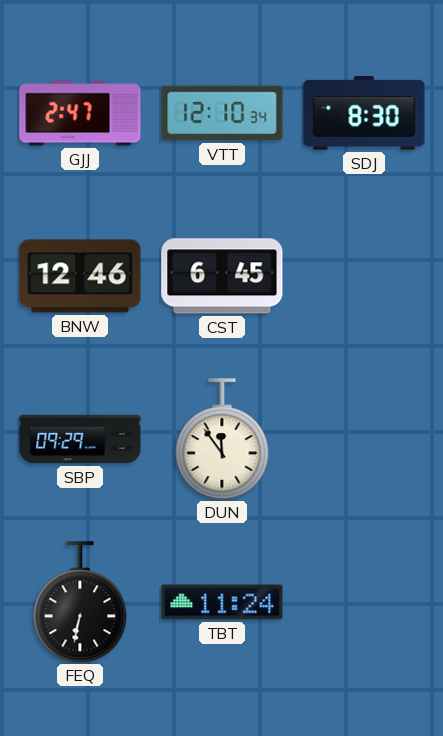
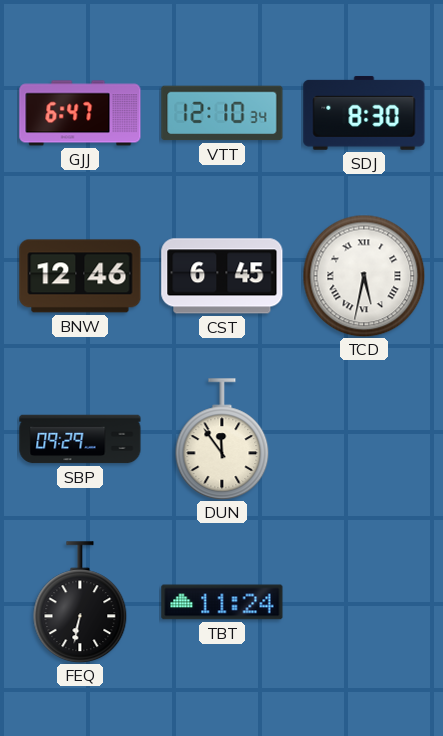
GJJ: 2:47 -> 6:47 (80, 113)
TCD: none -> 5:32 (364, 276)
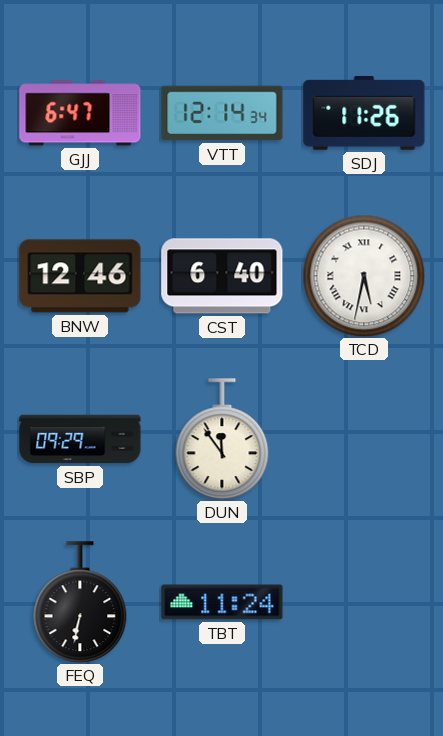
VTT: 12:10 -> 12:14 (222, 113)
SDJ: 8:30 -> 11:26 (364, 113)
CST: 6:45 -> 6:40 (222, 276)
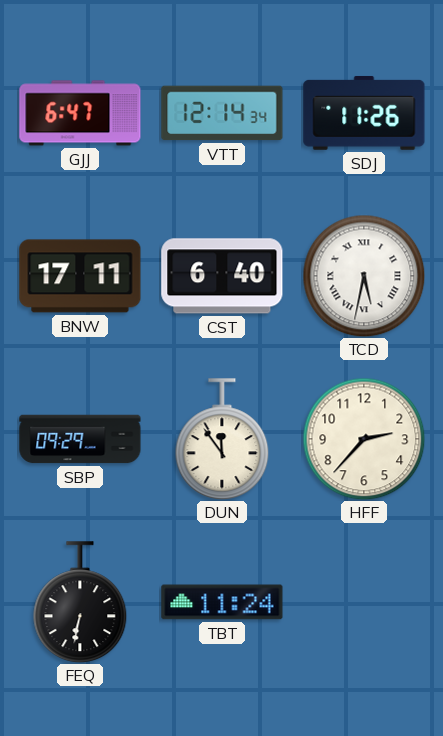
BNW: 12:46 -> 17:11 (80, 276)
HFF: none -> 2:37 (364, 439)
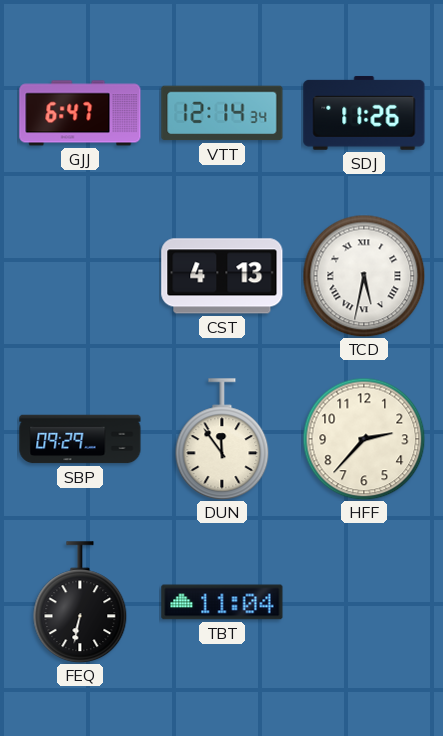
BNW: 17:11 -> none (80, 276)
CST: 6:40 -> 4:13 (222, 276)
TBT: 11:24 -> 11:04 (222, 602)
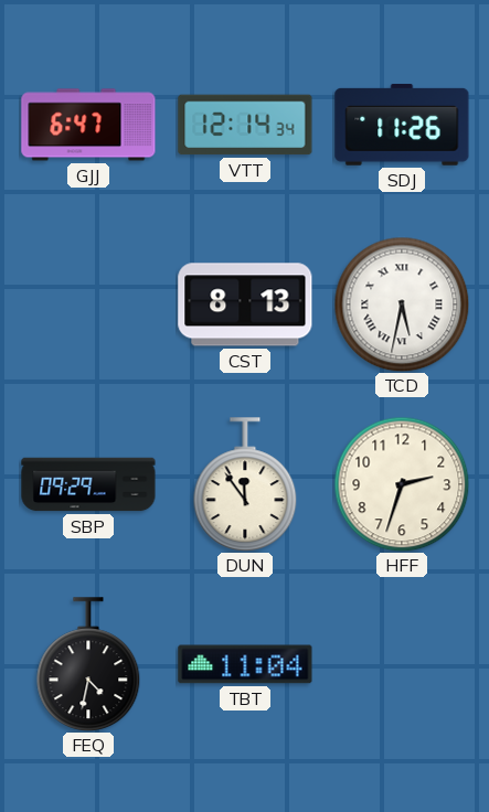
CST: 4:13 -> 8:13 (245, 304)
HFF: 2:37 -> 2:33 (402, 484)
FEQ: 6:32 -> 4:32 (88, 664)
